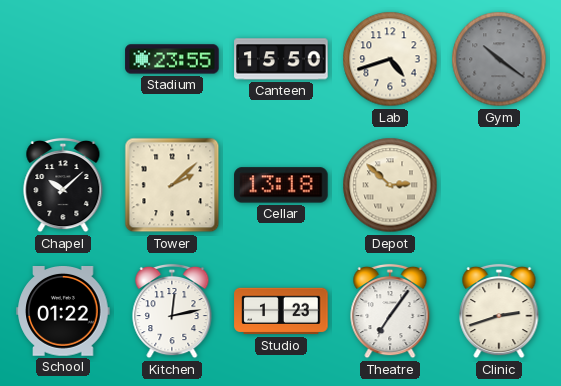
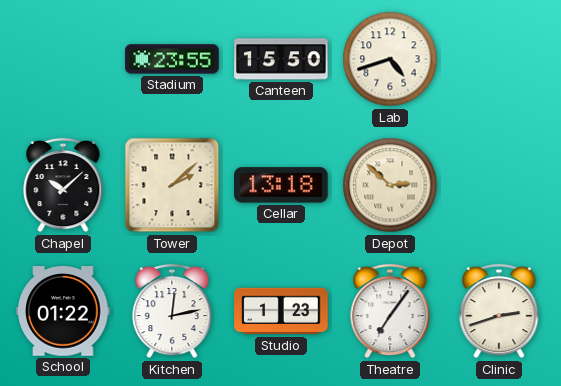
Gym: 10:21 -> none (499, 59)
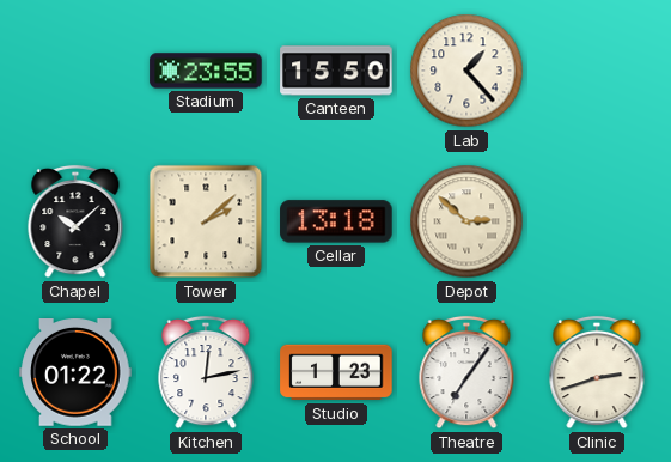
Lab: 4:42 -> 1:23 (466, 71)
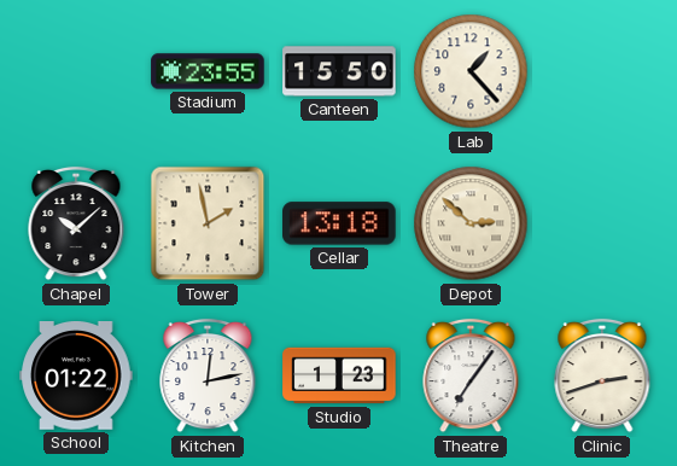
Tower: 2:08 -> 1:58 (208, 223)
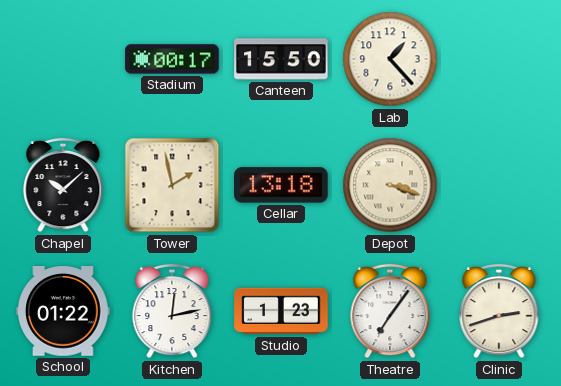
Stadium: 23:55 -> 00:17 (172, 59)
Depot: 2:52 -> 3:18 (390, 185)
